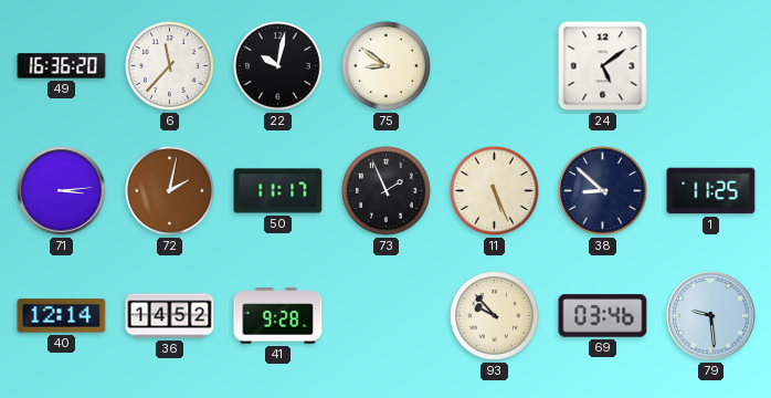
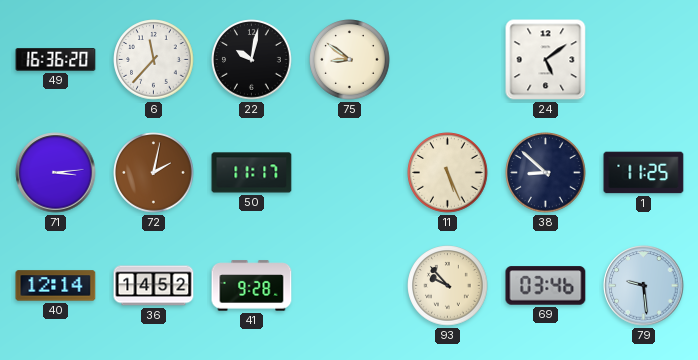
73: 1:56 -> none (387, 191)
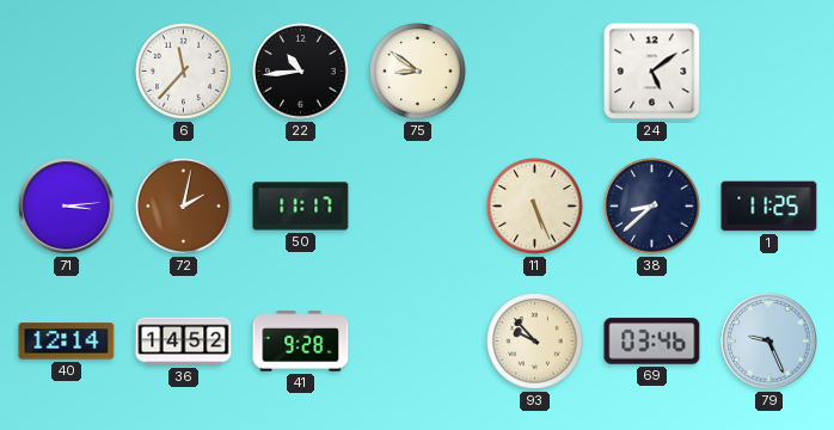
49: 16:36 -> none (56, 60)
22: 10:02 -> 10:44 (301, 72)
38: 8:52 -> 8:38 (652, 207)
79: 9:29 -> 9:26 (769, 342)
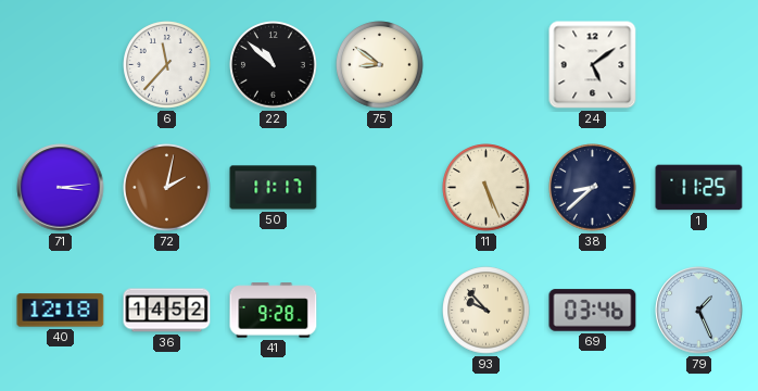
22: 10:44 -> 10:52 (274, 65)
40: 12:14 -> 12:18 (61, 311)
79: 9:26 -> 1:26 (699, 311)
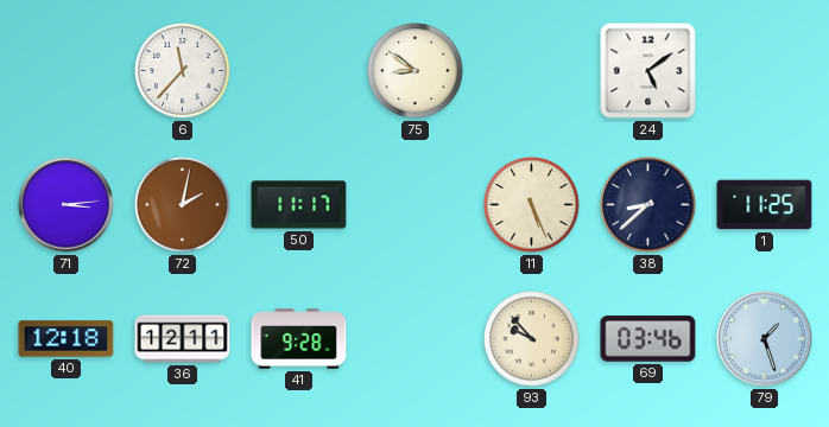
22: 10:52 -> none (274, 65)
36: 14:52 -> 12:11 (183, 339)
79: 1:26 -> 1:27 (765, 339)
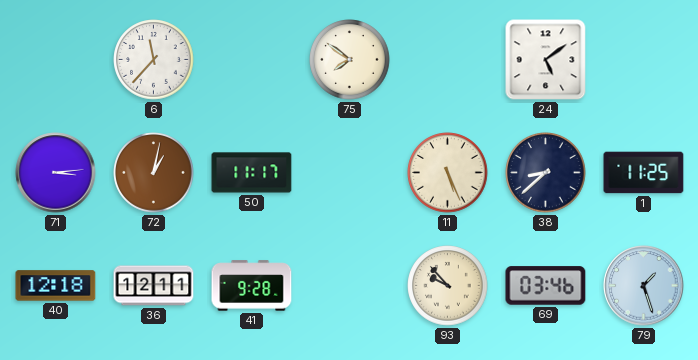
75: 8:51 -> 7:51 (350, 60)
72: 2:02 -> 1:02 (154, 173)
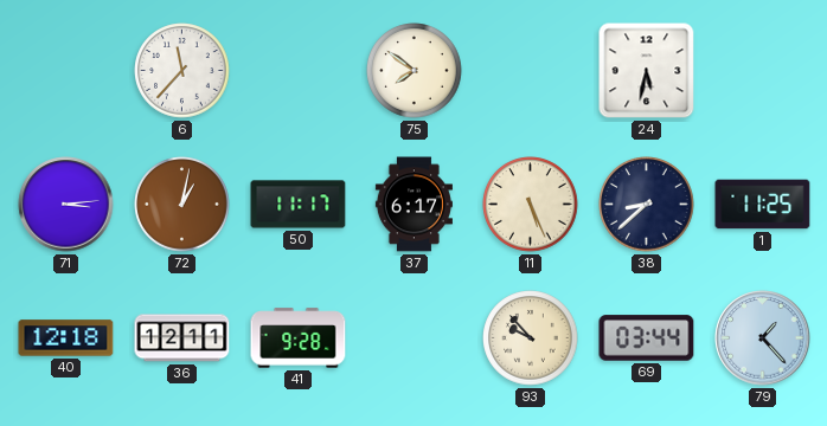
24: 5:09 -> 5:32 (647, 71)
37: none -> 6:17 (413, 205)
69: 03:46 -> 03:44 (647, 338)
79: 1:27 -> 1:23 (763, 338)
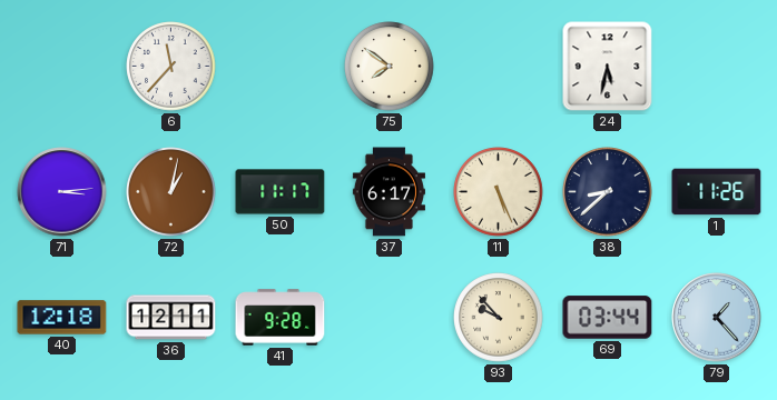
1: 11:25 -> 11:26 (717, 192)
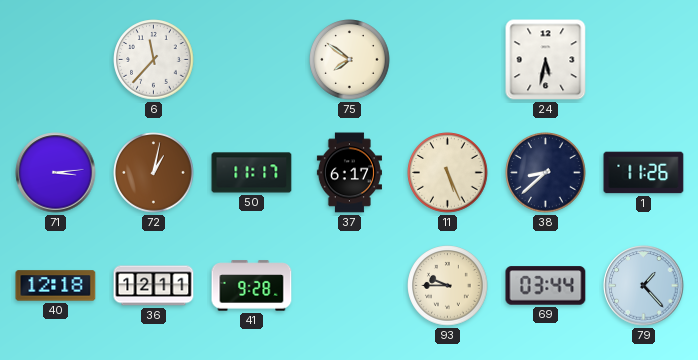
93: 9:53 -> 9:45 (448, 286)
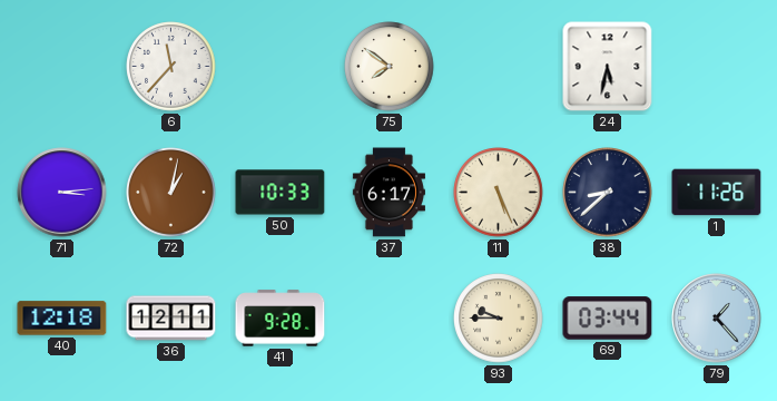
50: 11:17 -> 10:33 (281, 193)
